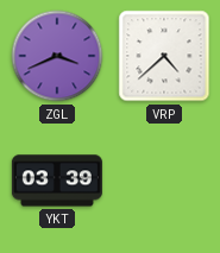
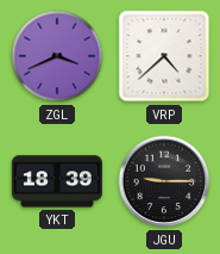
YKT: 03:39 -> 18:39 (57, 181)
JGU: none -> 9:15 (164, 181)
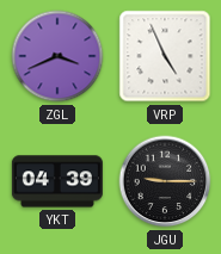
VRP: 4:38 -> 4:56 (165, 56)
YKT: 18:39 -> 04:39 (57, 181)
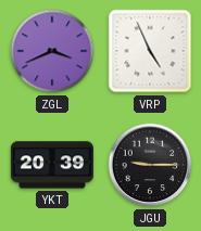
YKT: 04:39 -> 20:39 (52, 165)
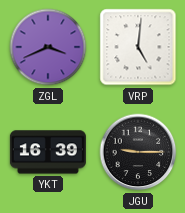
VRP: 4:56 -> 5:01 (138, 47)
YKT: 20:39 -> 16:39 (48, 152)
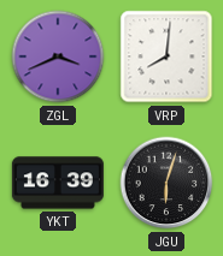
VRP: 5:01 -> 8:01 (166, 56)
JGU: 9:15 -> 6:03 (166, 183)
